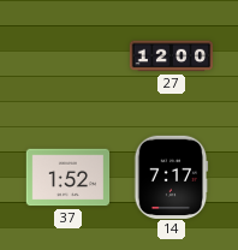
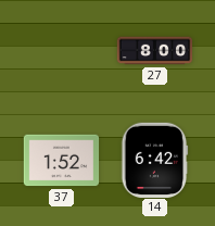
27: 12:00 -> 8:00 (155, 51)
14: 7:17 -> 6:42 (154, 160)
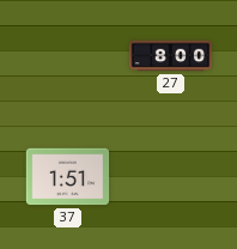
37: 1:52 -> 1:51 (68, 177)
14: 6:42 -> none (154, 160)
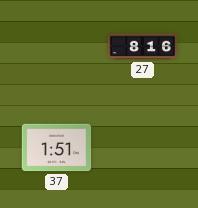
27: 8:00 -> 8:16 (143, 47)
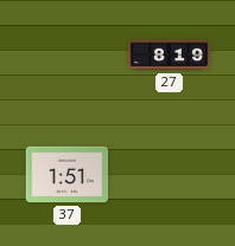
27: 8:16 -> 8:19 (170, 56)
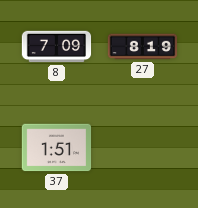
8: none -> 7:09 (57, 47)
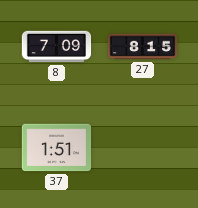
27: 8:19 -> 8:15 (143, 47)
